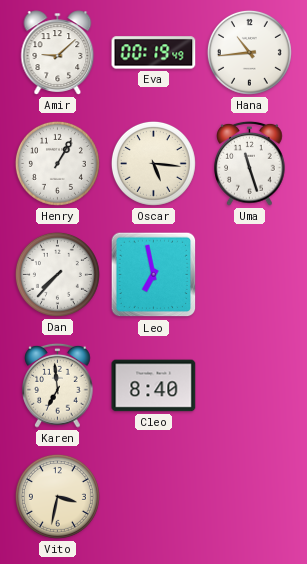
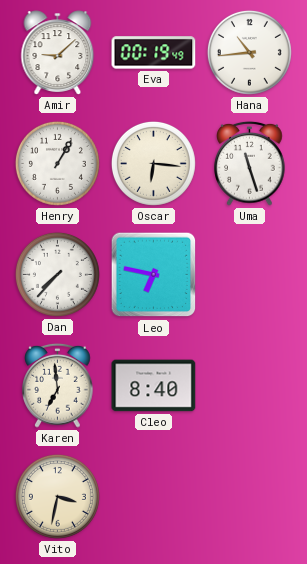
Oscar: 5:16 -> 6:16 (153, 163)
Leo: 6:58 -> 6:47 (154, 275)
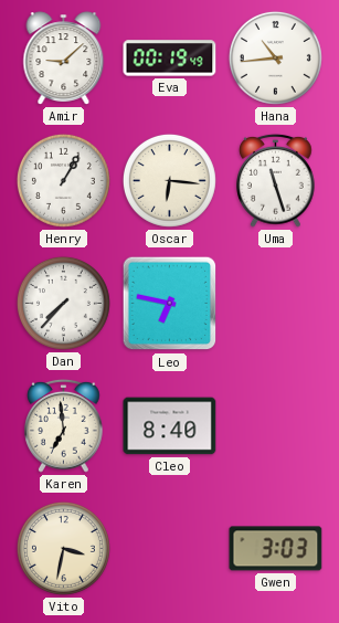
Gwen: none -> 3:03 (276, 549)
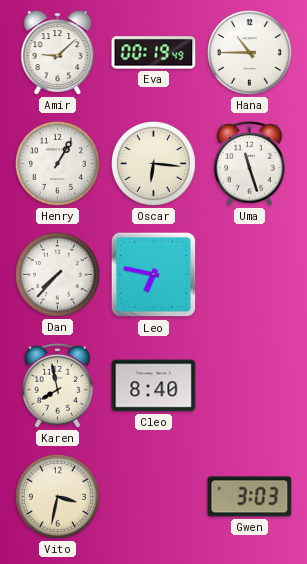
Hana: 10:44 -> 10:45 (249, 52)
Karen: 6:59 -> 7:58 (58, 385)
